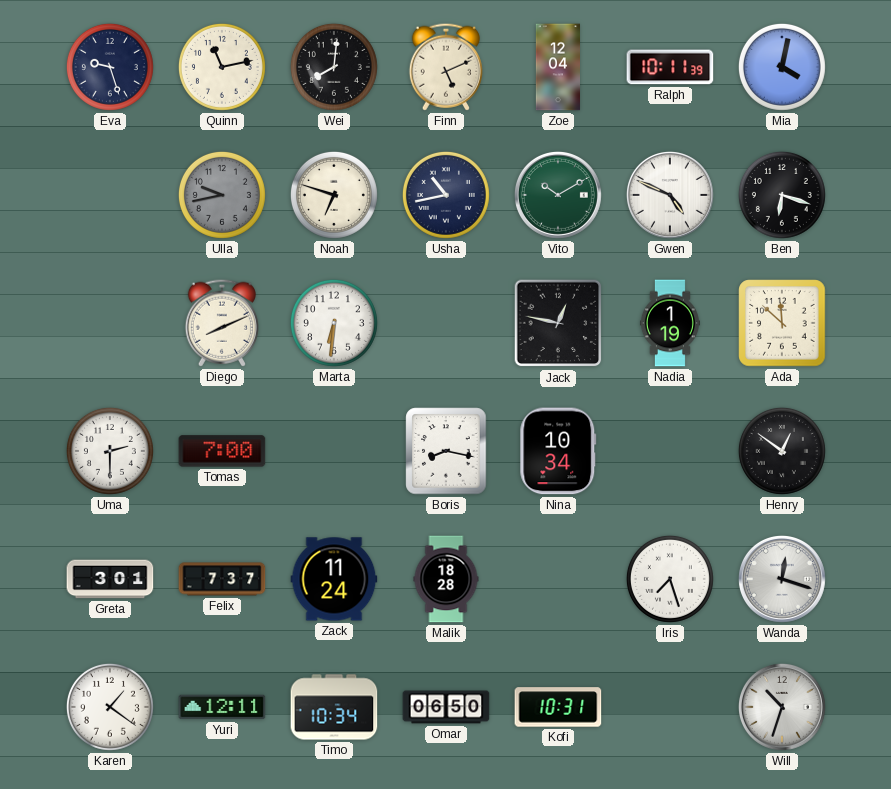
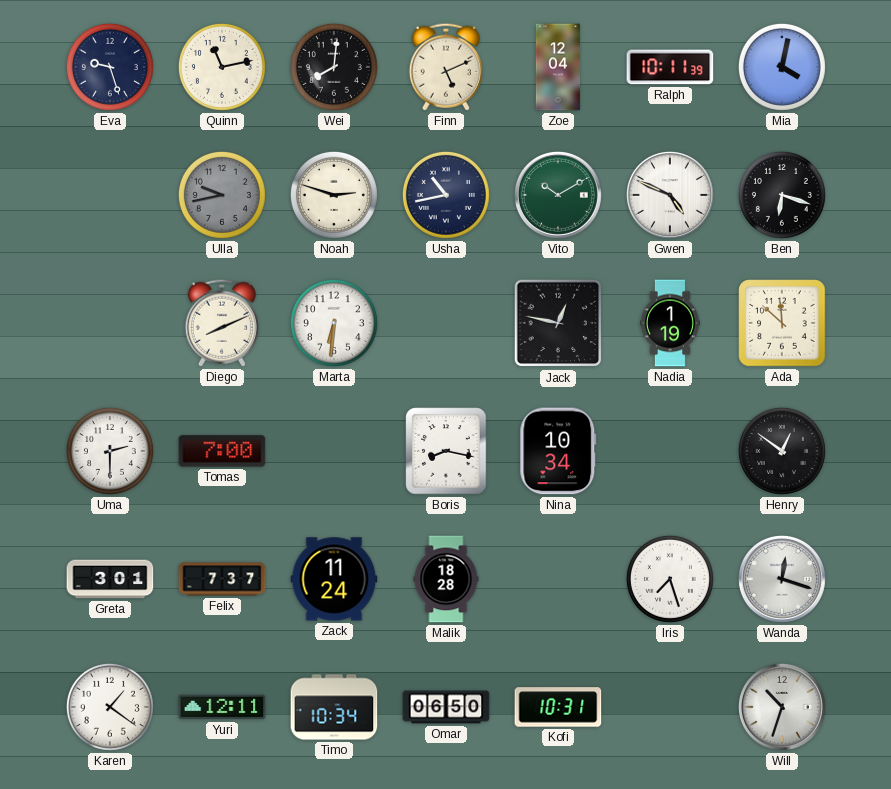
Noah: 6:48 -> 2:48 (334, 195)
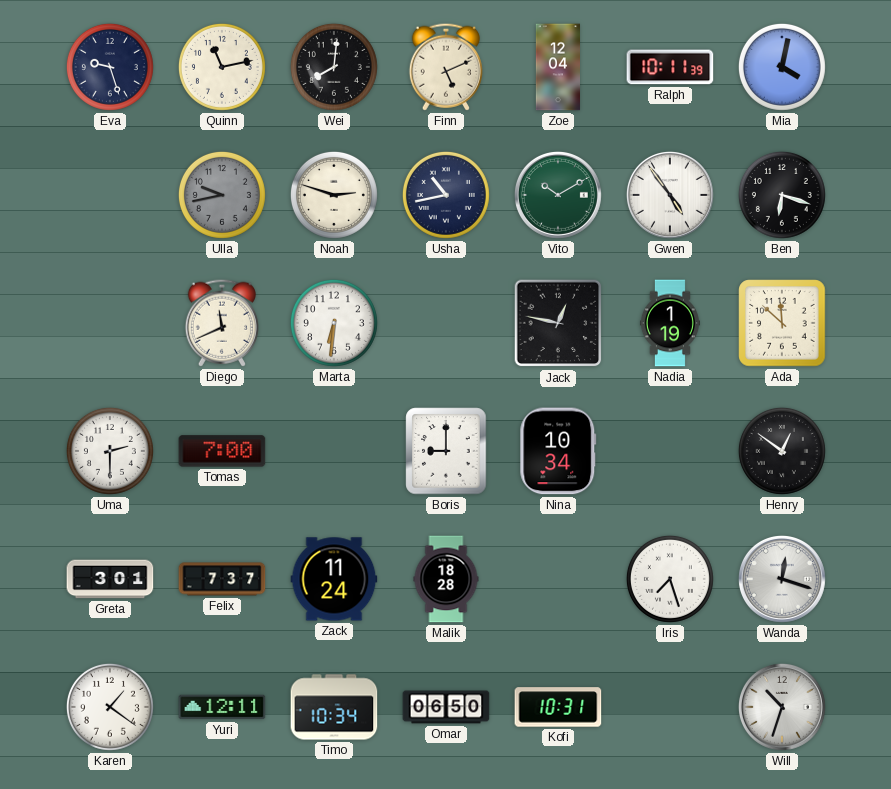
Gwen: 4:49 -> 4:54 (670, 195)
Diego: 8:11 -> 11:41 (222, 323)
Boris: 8:17 -> 9:00 (446, 451)
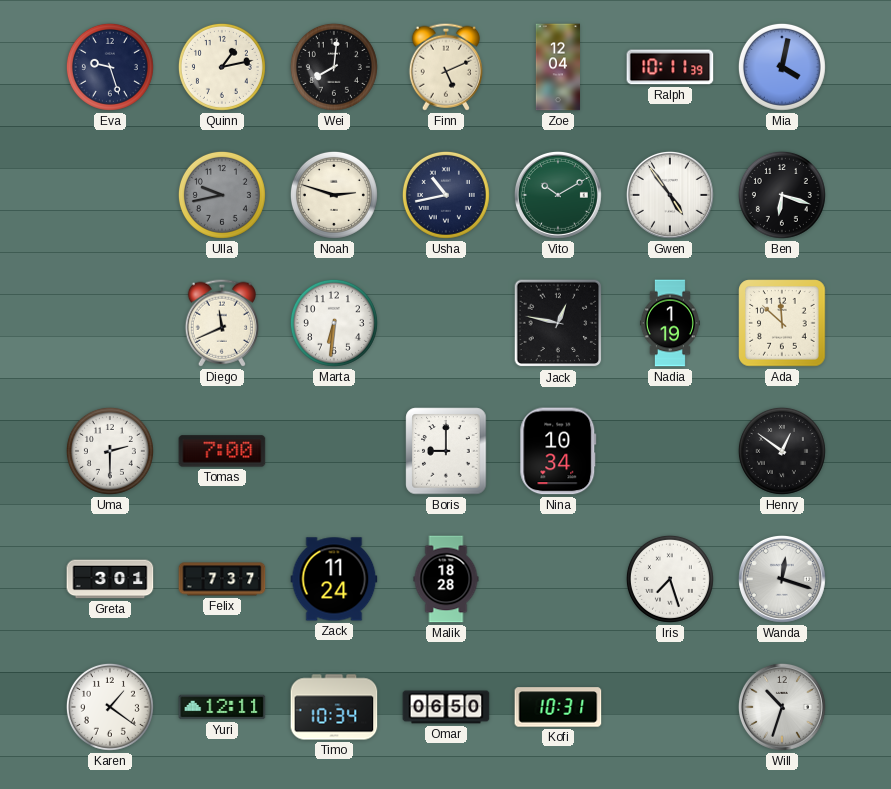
Quinn: 11:13 -> 1:13 (222, 67)
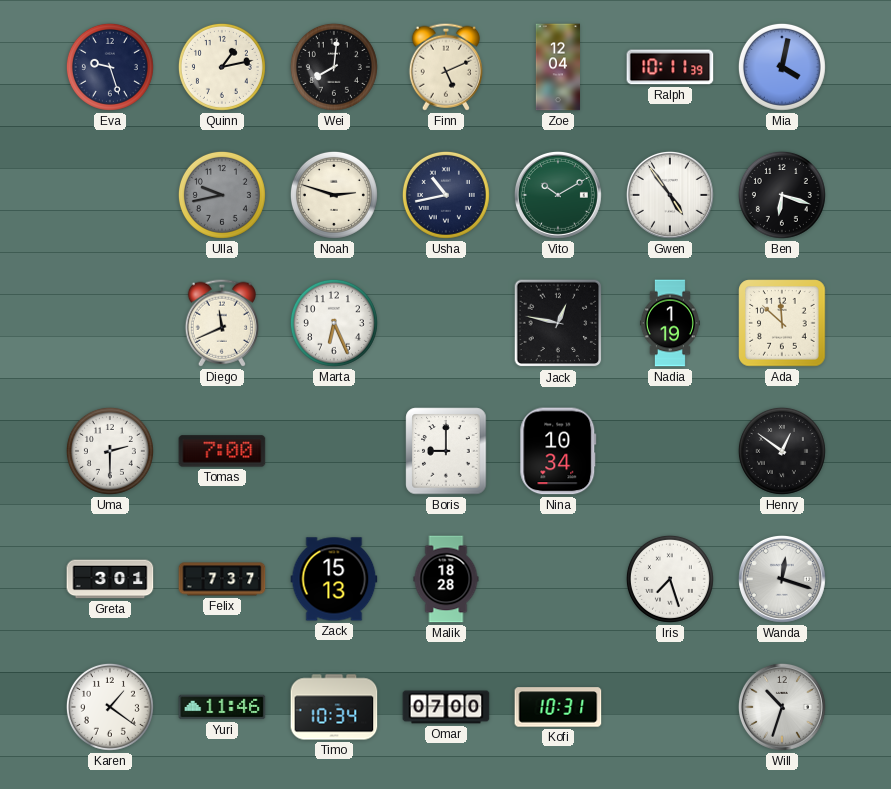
Marta: 6:31 -> 6:26 (334, 323)
Zack: 11:24 -> 15:13 (334, 579)
Yuri: 12:11 -> 11:46 (222, 707)
Omar: 06:50 -> 07:00 (446, 707)
